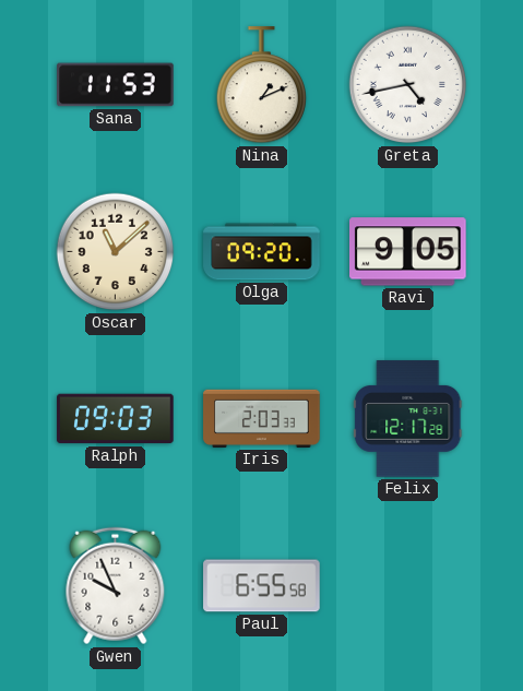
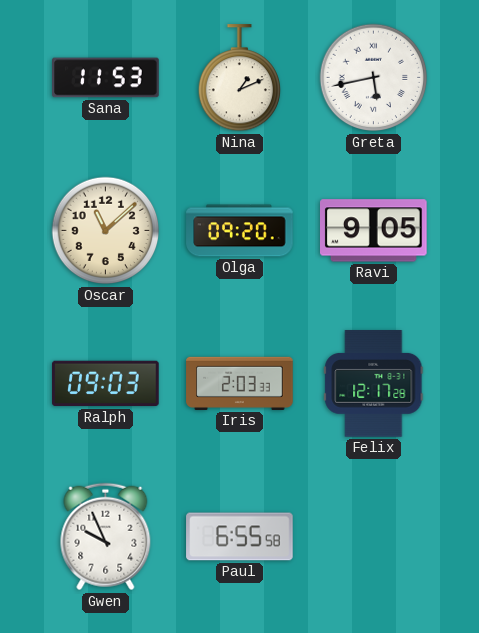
Greta: 4:43 -> 5:43 (374, 78)
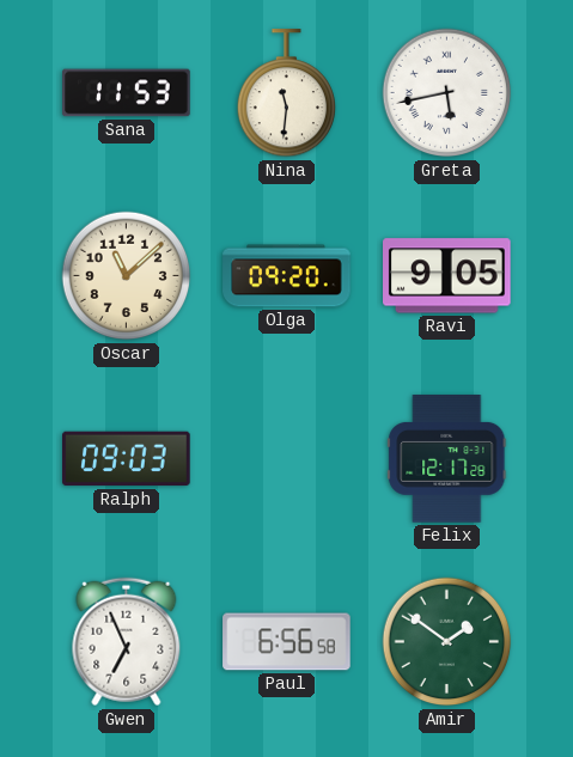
Nina: 1:11 -> 11:31 (286, 93)
Iris: 2:03 -> none (240, 383)
Gwen: 9:56 -> 6:56 (127, 642)
Paul: 6:55 -> 6:56 (287, 642)
Amir: none -> 1:51 (447, 642)
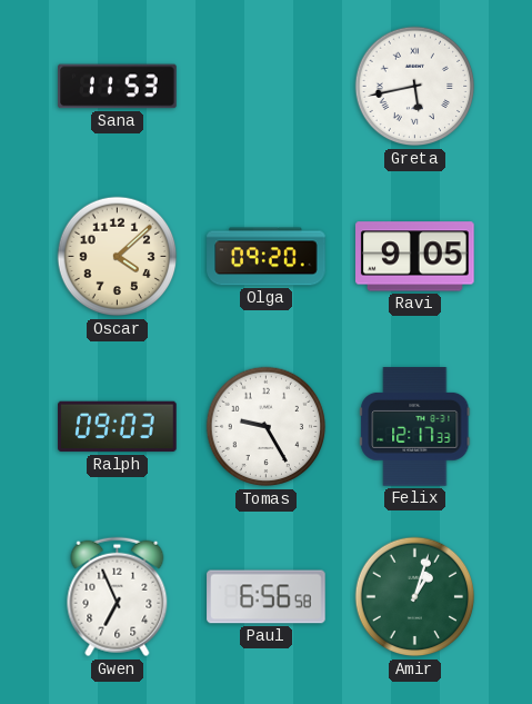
Nina: 11:31 -> none (286, 93)
Oscar: 11:08 -> 4:08 (118, 257)
Tomas: none -> 9:25 (267, 427)
Felix: 12:17:28 -> 12:17:33 (415, 427)
Amir: 1:51 -> 1:03 (415, 597)
